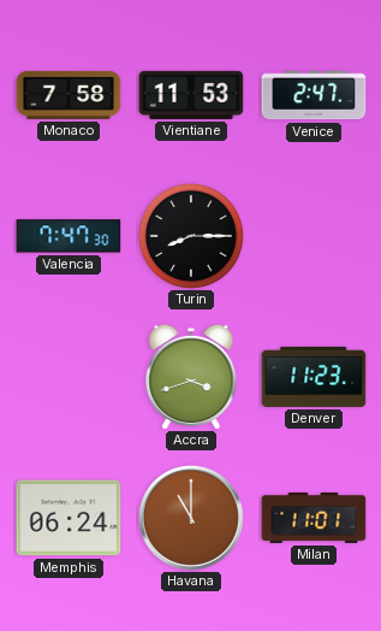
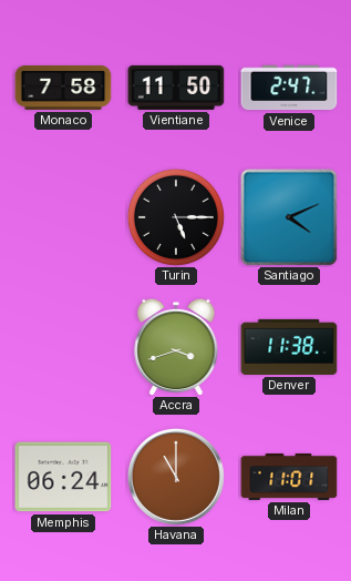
Vientiane: 11:53 -> 11:50 (176, 88)
Valencia: 7:47 -> none (69, 236)
Turin: 8:15 -> 5:15 (176, 217)
Santiago: none -> 4:11 (289, 217)
Denver: 11:23 -> 11:38 (289, 347)
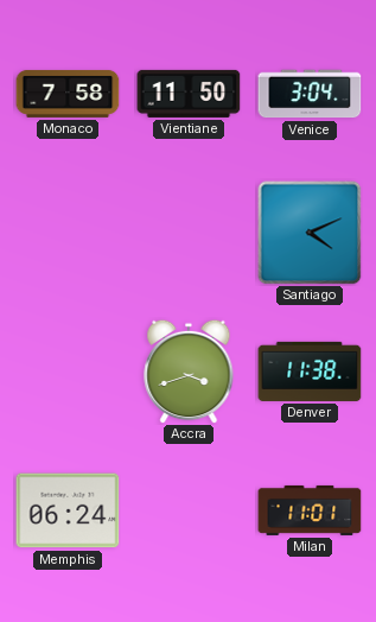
Venice: 2:47 -> 3:04 (310, 94)
Turin: 5:15 -> none (176, 217)
Havana: 11:00 -> none (176, 477)
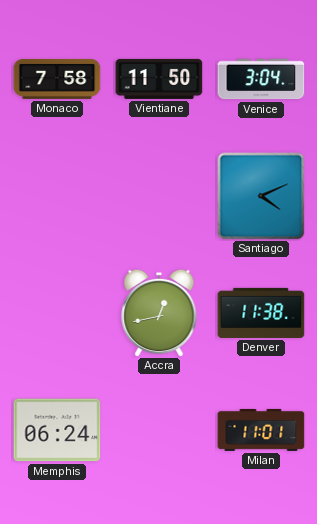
Accra: 3:42 -> 12:43 (159, 313)
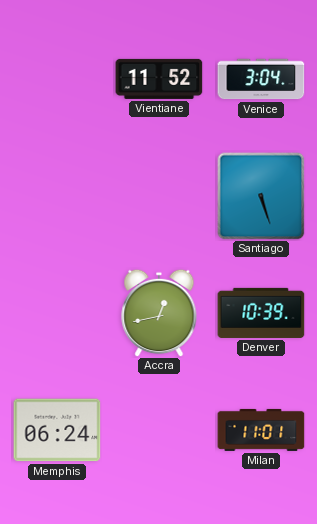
Monaco: 7:58 -> none (57, 79)
Vientiane: 11:50 -> 11:52 (159, 79)
Santiago: 4:11 -> 5:27 (261, 196)
Denver: 11:38 -> 10:39 (261, 313)
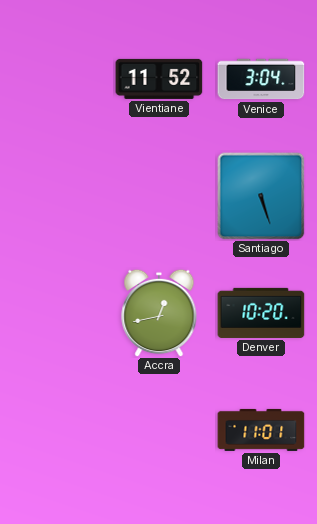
Denver: 10:39 -> 10:20 (261, 313)
Memphis: 06:24 -> none (57, 430)
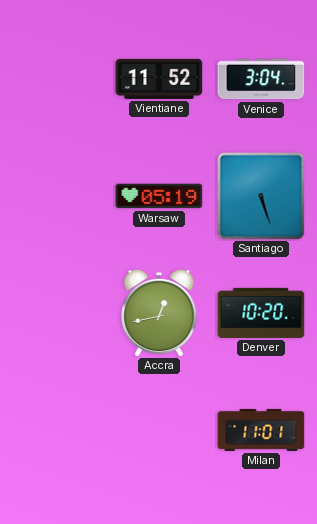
Warsaw: none -> 05:19 (159, 196)
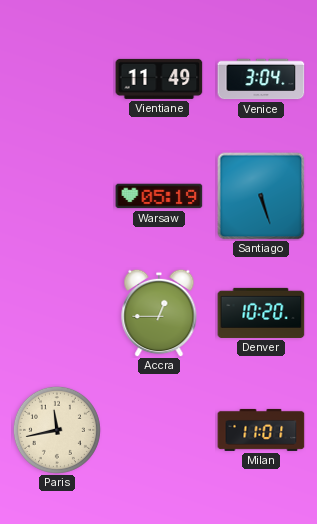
Vientiane: 11:52 -> 11:49 (159, 79)
Accra: 12:43 -> 12:45 (159, 313)
Paris: none -> 11:43 (57, 430)
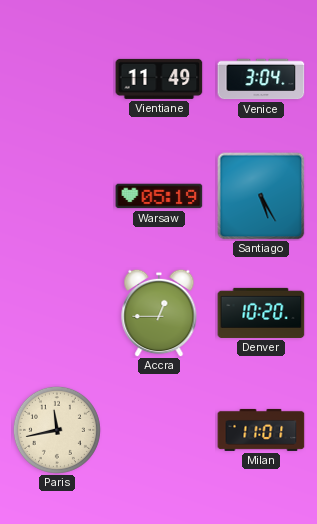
Santiago: 5:27 -> 5:25 (261, 196)
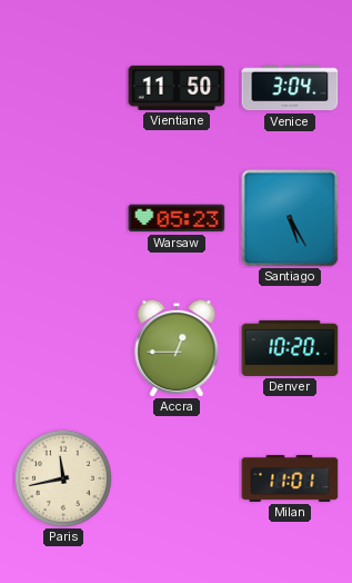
Vientiane: 11:49 -> 11:50 (177, 88)
Warsaw: 05:19 -> 05:23 (177, 218)
